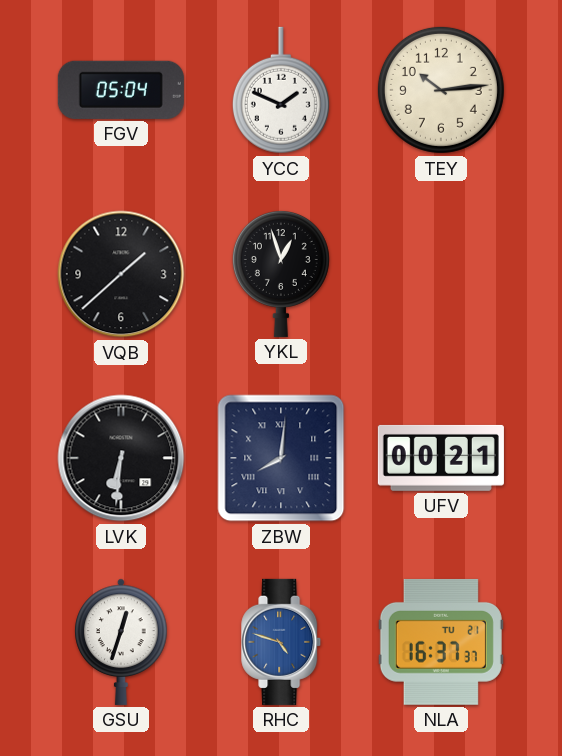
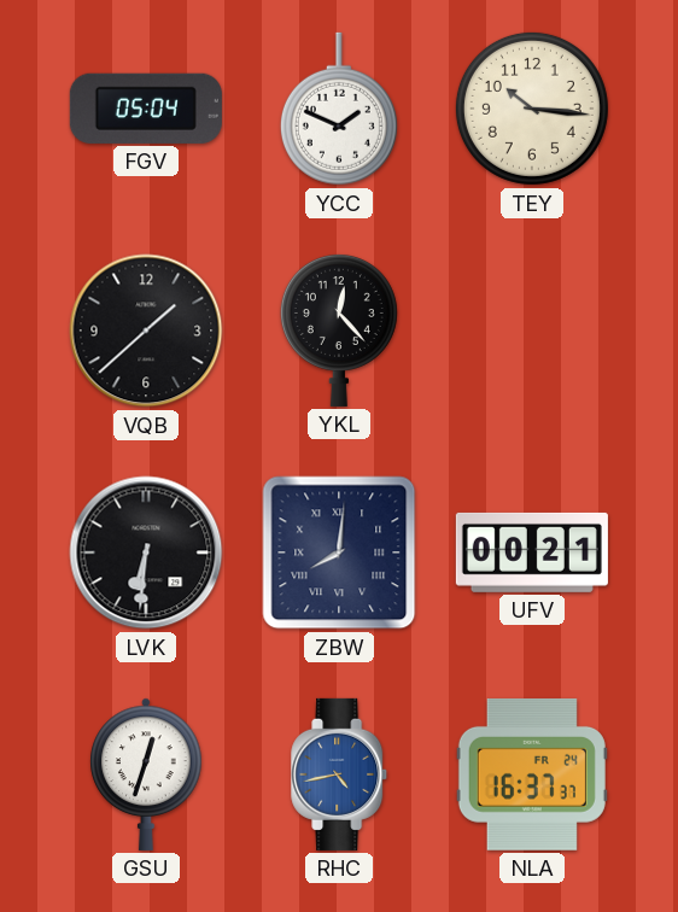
TEY: 10:14 -> 10:16 (532, 109)
YKL: 12:57 -> 12:23 (339, 329)
RHC: 4:48 -> 4:43 (340, 774)
NLA date: TU 21 -> FR 24 (532, 774)
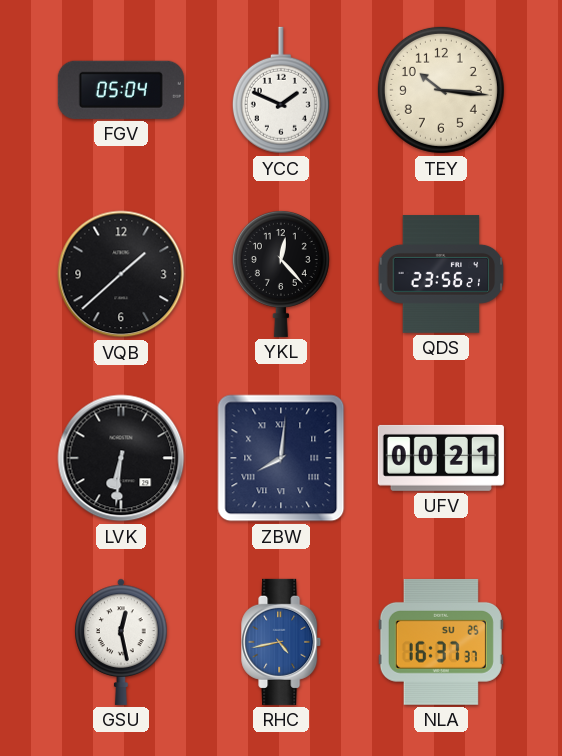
QDS: none -> 23:56 (441, 274)
GSU: 12:33 -> 12:28 (121, 642)
NLA date: FR 24 -> SU 25 (441, 642)
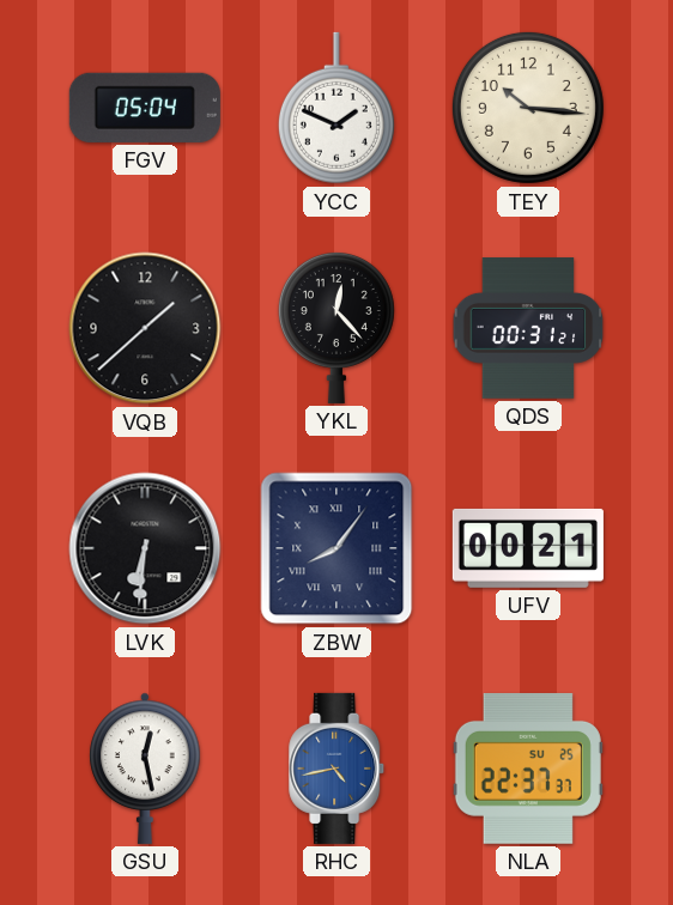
QDS: 23:56 -> 00:31 (528, 328)
ZBW: 8:01 -> 8:06 (336, 548)
NLA: 16:37 -> 22:37 (528, 769)
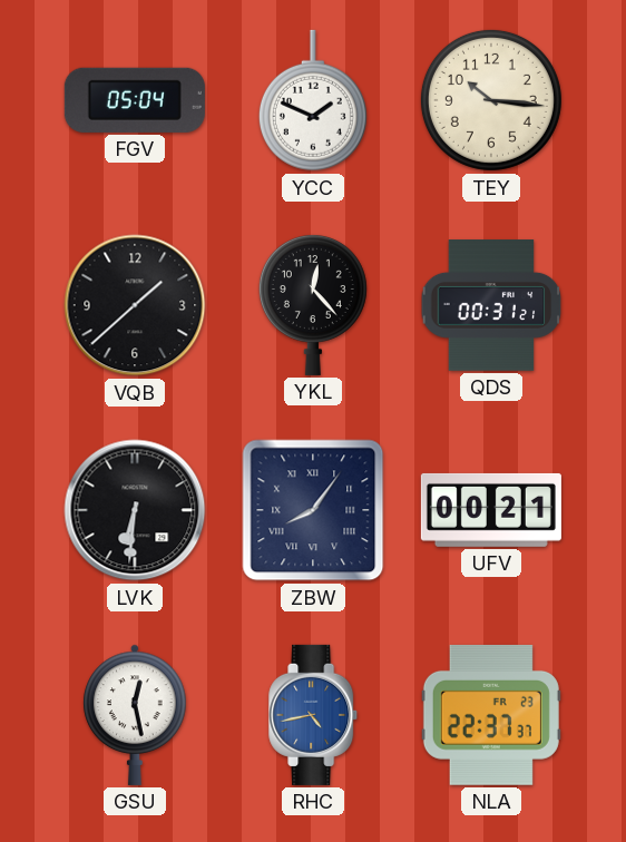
NLA date: SU 25 -> FR 23 (491, 715)
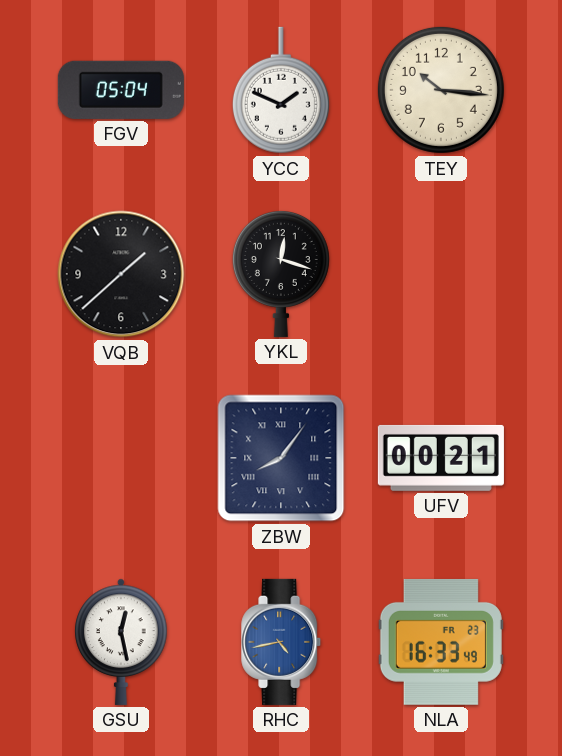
YKL: 12:23 -> 12:18 (281, 273)
QDS: 00:31 -> none (491, 305)
LVK: 6:31 -> none (135, 510)
NLA: 22:37 -> 16:33 (441, 642)
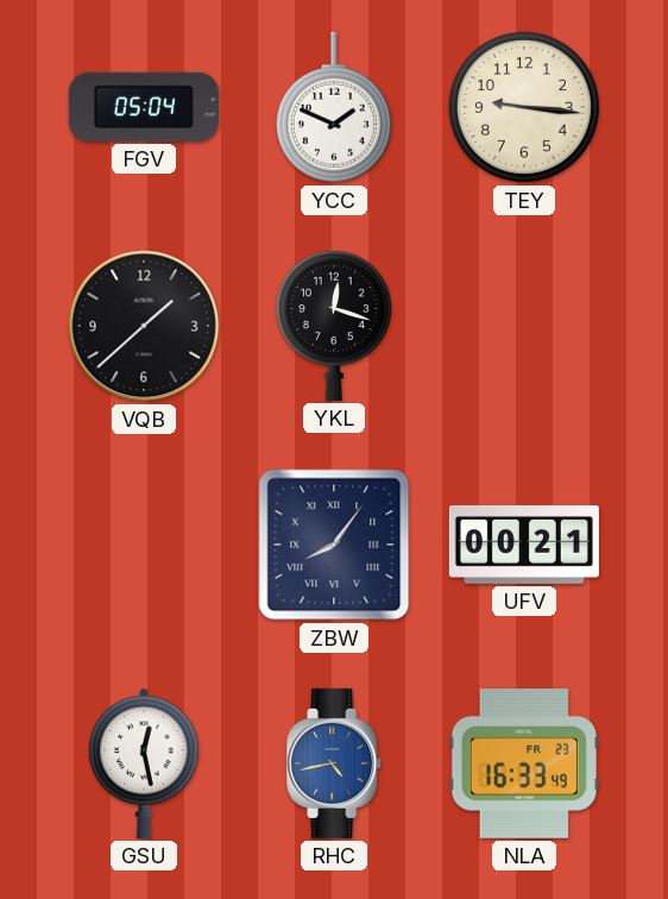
TEY: 10:16 -> 9:16 (524, 107)
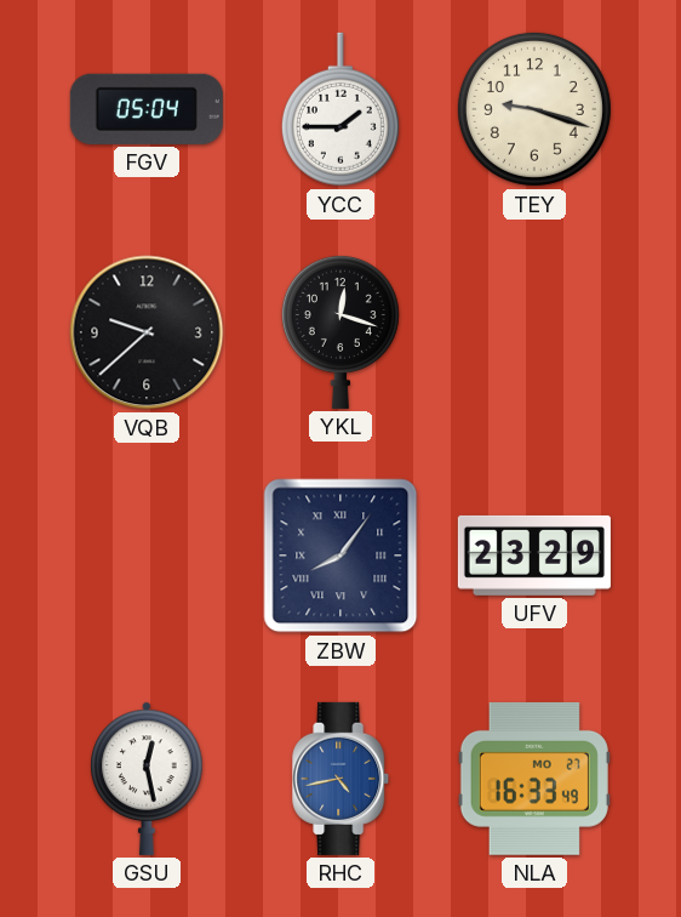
YCC: 1:49 -> 1:45 (340, 109)
TEY: 9:16 -> 9:18 (534, 109)
VQB: 1:38 -> 9:38 (147, 332)
UFV: 00:21 -> 23:29 (534, 556)
NLA date: FR 23 -> MO 27 (534, 779)
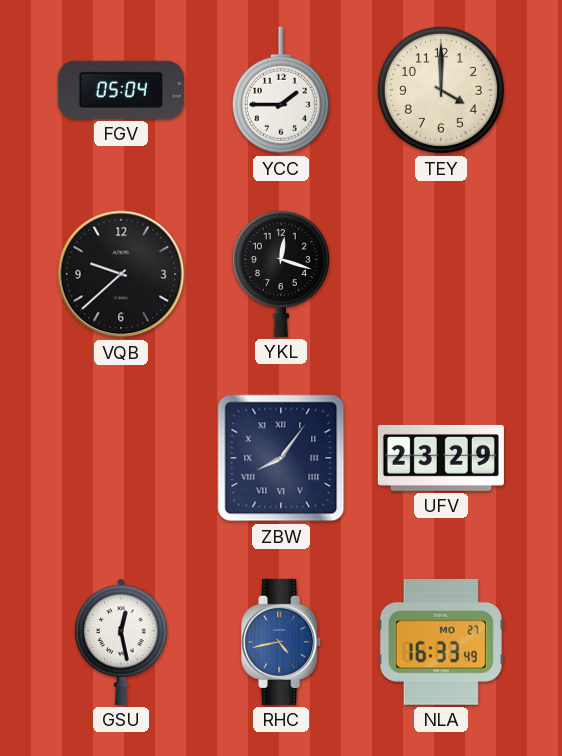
TEY: 9:18 -> 4:00 (441, 90)
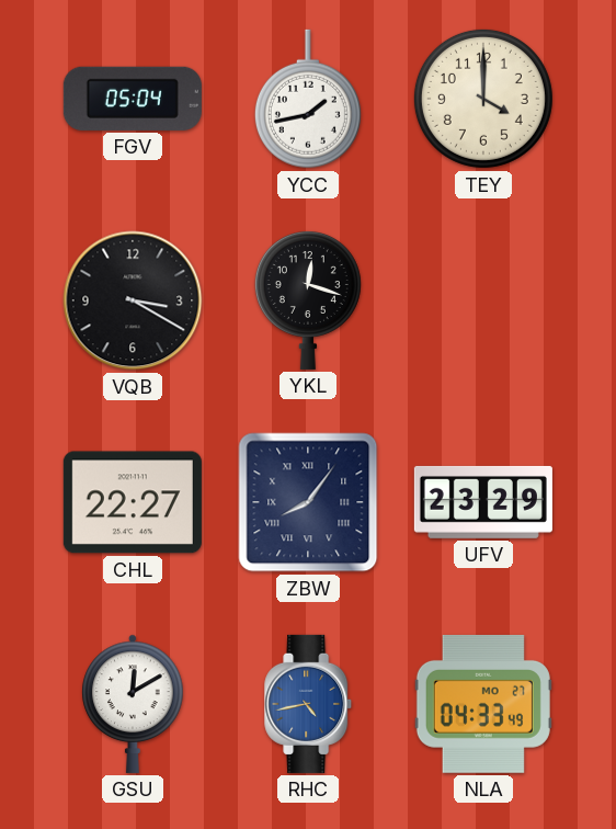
YCC: 1:45 -> 1:43 (308, 99)
VQB: 9:38 -> 3:20 (133, 300)
CHL: none -> 22:27 (133, 502)
GSU: 12:28 -> 12:10 (133, 704)
NLA: 16:33 -> 04:33 (483, 704)
